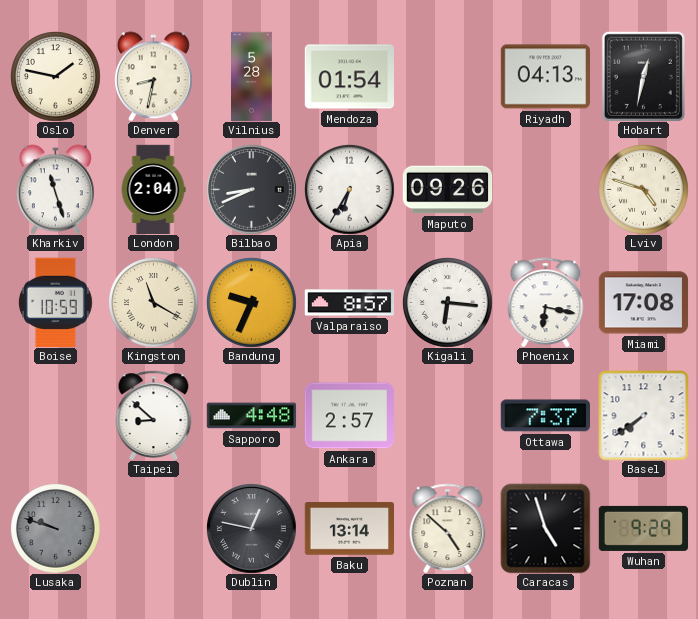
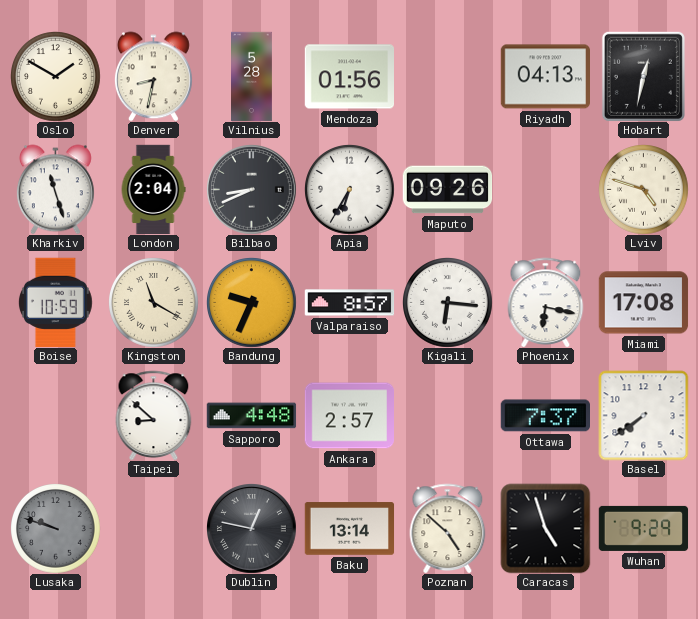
Oslo: 1:47 -> 1:50 (56, 77)
Mendoza: 01:54 -> 01:56 (349, 77)
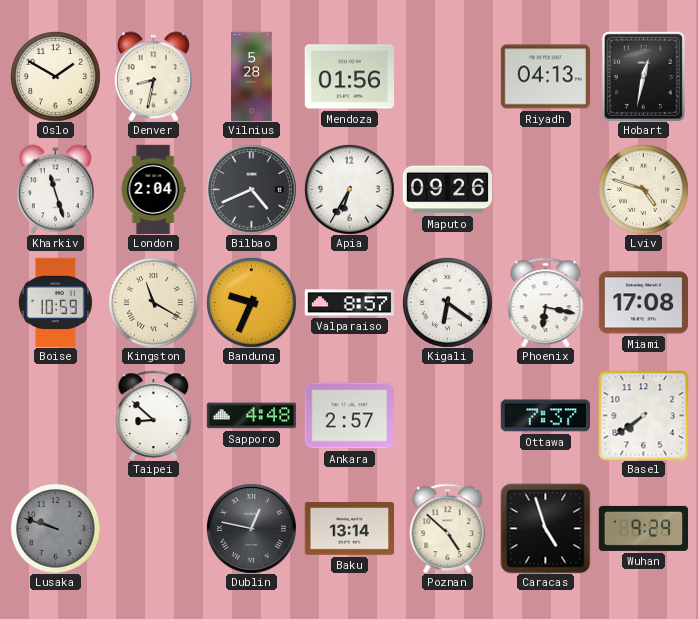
Bilbao: 8:41 -> 4:41 (252, 190)
Kigali: 6:16 -> 6:21 (448, 303)
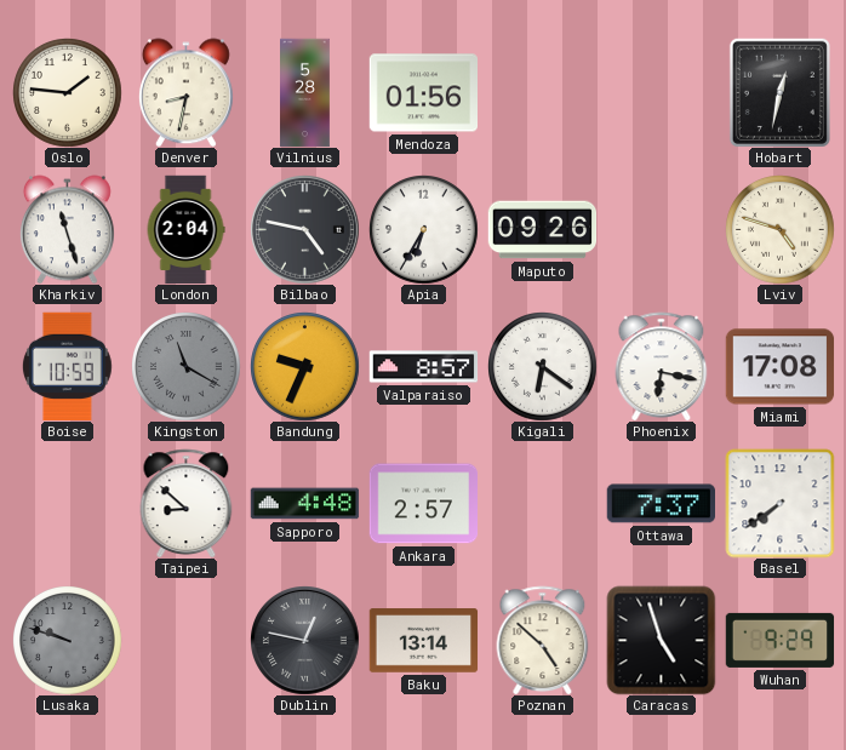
Oslo: 1:50 -> 1:46 (68, 93)
Riyadh: 04:13 -> none (545, 77)
Bilbao: 4:41 -> 4:47 (305, 230)
Kingston dial: cream -> grey (187, 367)
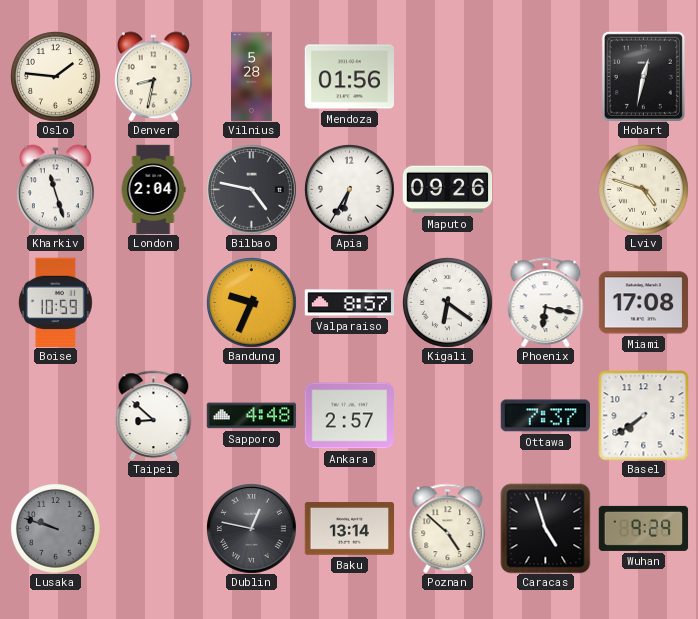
Kingston: 11:20 -> none (187, 367)
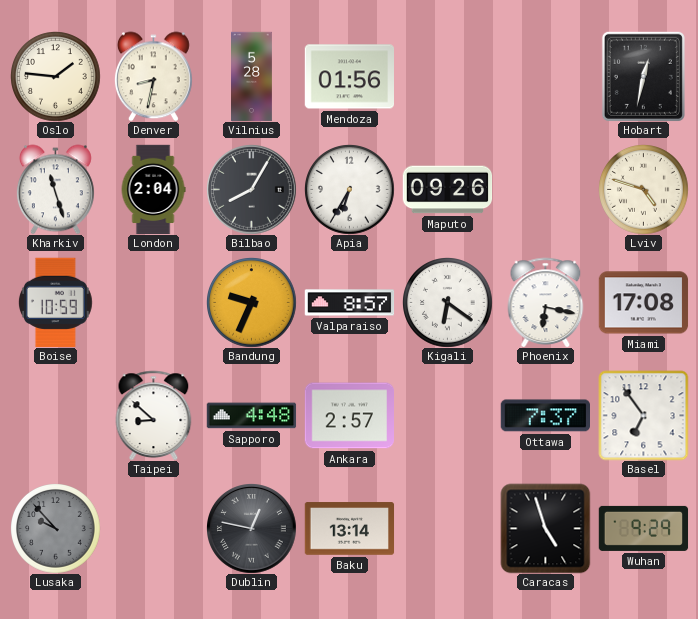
Bilbao: 4:47 -> 8:05 (252, 190)
Basel: 7:39 -> 6:54 (643, 415)
Lusaka: 9:48 -> 9:53 (56, 529)
Poznan: 4:52 -> none (448, 528)
